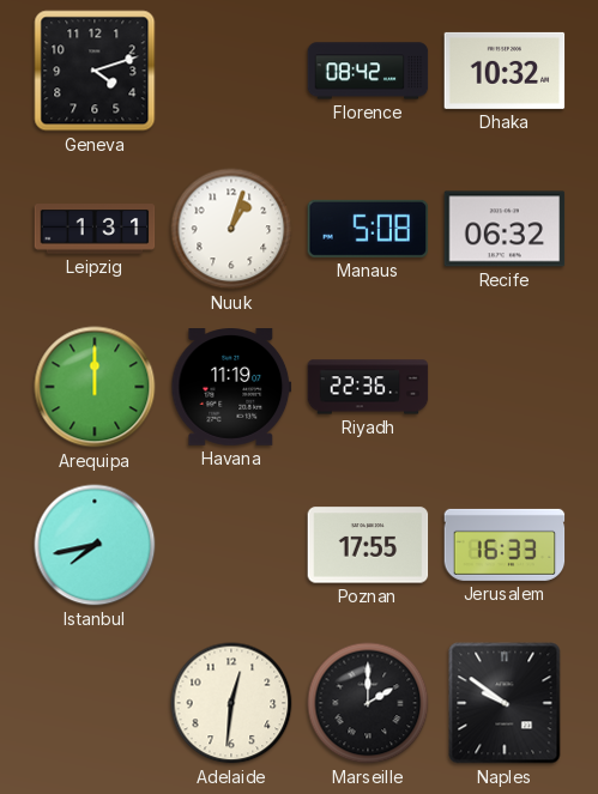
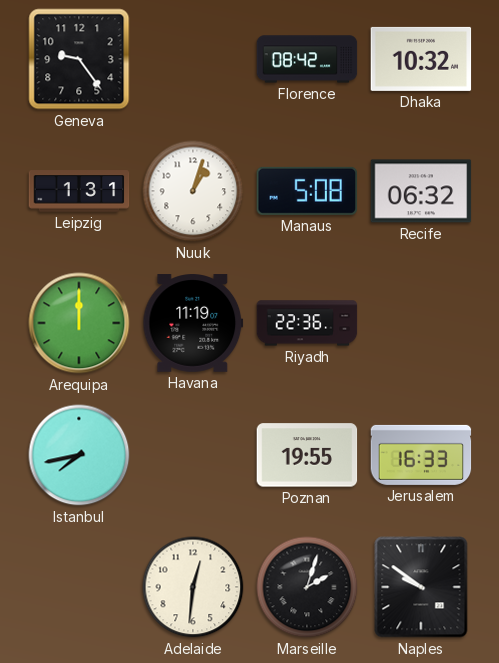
Geneva: 4:12 -> 9:24 (79, 59)
Poznan: 17:55 -> 19:55 (307, 455)
Marseille: 2:00 -> 2:03 (307, 587)
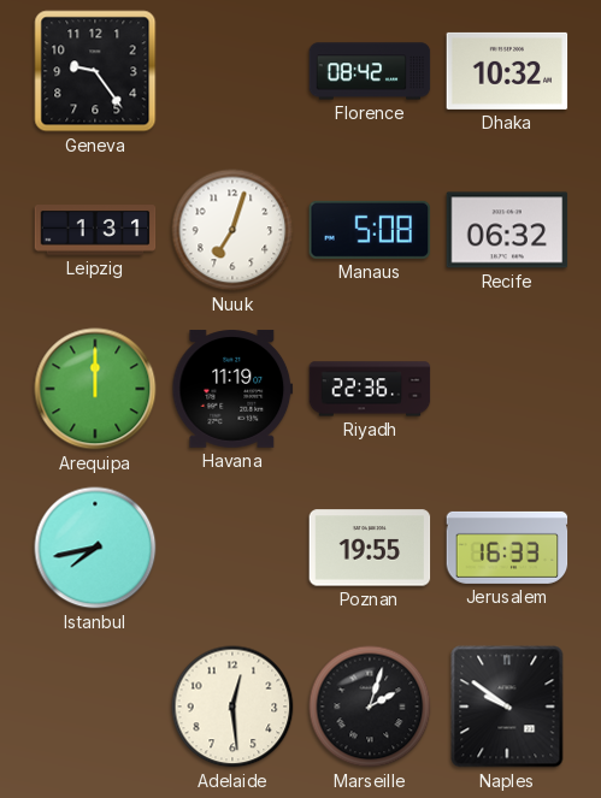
Nuuk: 1:03 -> 7:03 (232, 230)
Adelaide: 12:31 -> 12:29 (232, 707)
